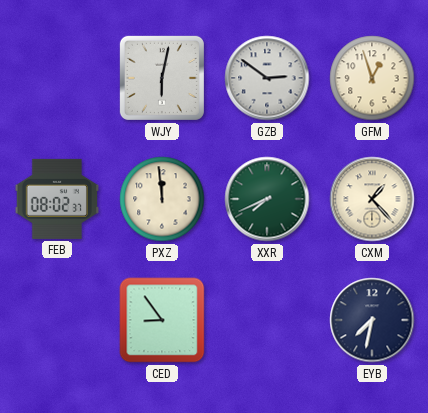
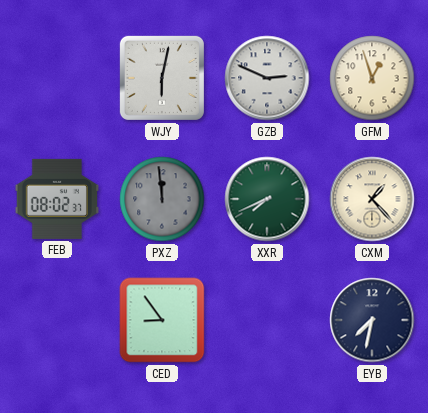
GZB: 2:51 -> 2:49 (267, 78)
PXZ dial: cream -> grey (162, 199)
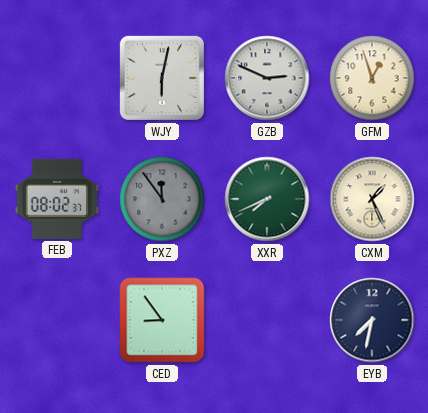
PXZ: 11:59 -> 11:54 (162, 199)
CXM: 1:23 -> 1:26 (372, 199)
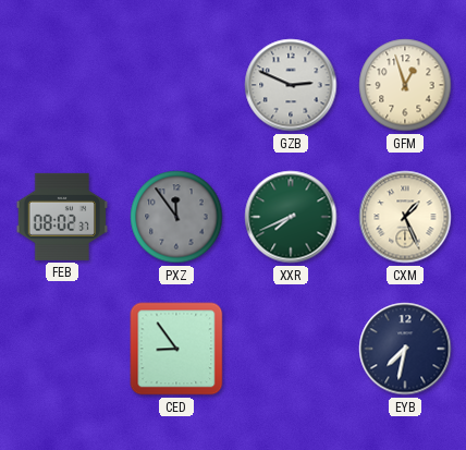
WJY: 6:02 -> none (162, 78)
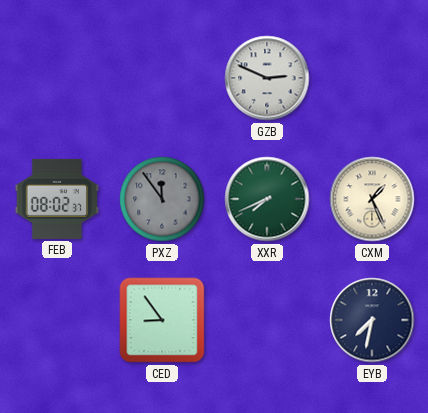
GFM: 12:57 -> none (405, 85)
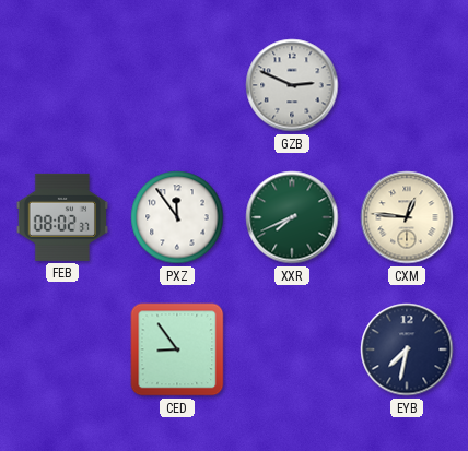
PXZ dial: grey -> white (177, 217)
CXM: 1:26 -> 12:46 (407, 217)
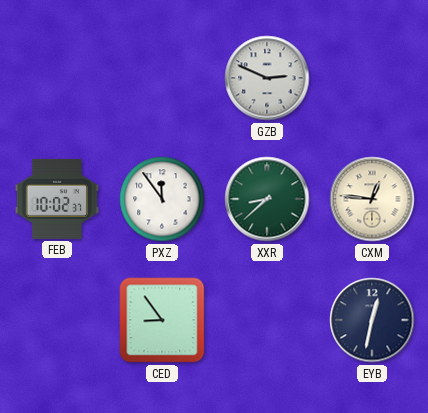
FEB: 08:02 -> 10:02 (56, 199)
XXR: 7:41 -> 8:38 (267, 199)
EYB: 7:32 -> 12:32 (372, 320)
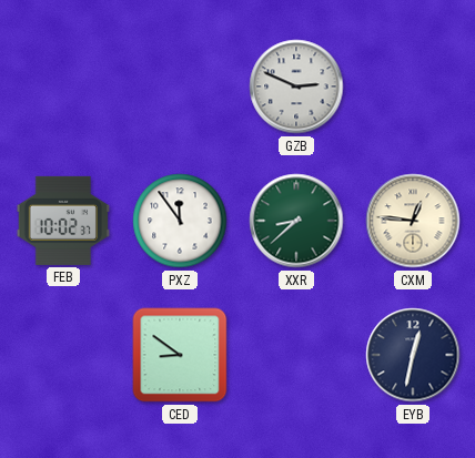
CED: 8:54 -> 8:51 (180, 355)
